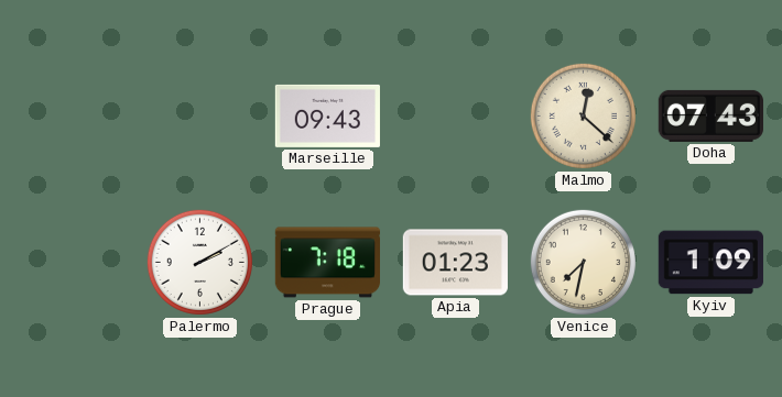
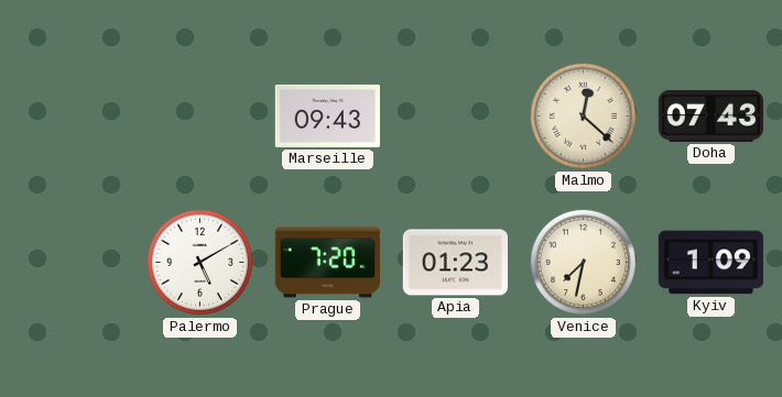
Palermo: 2:10 -> 5:10 (199, 262)
Prague: 7:18 -> 7:20 (327, 263)
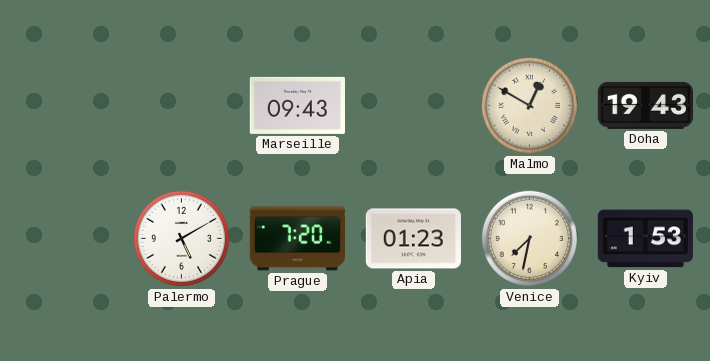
Malmo: 12:22 -> 12:50 (529, 105)
Doha: 07:43 -> 19:43 (645, 105)
Kyiv: 1:09 -> 1:53 (645, 239)
